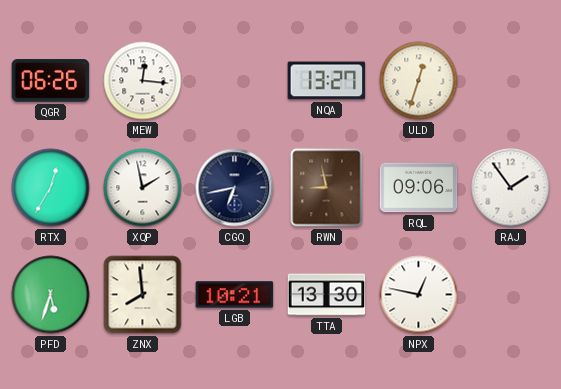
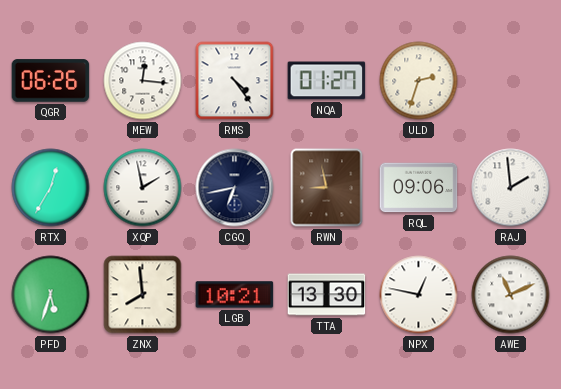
RMS: none -> 4:24 (235, 81)
NQA: 13:27 -> 01:27 (327, 81)
ULD: 12:33 -> 2:33 (419, 81)
RAJ: 1:54 -> 1:59 (511, 188)
AWE: none -> 11:11 (511, 295)
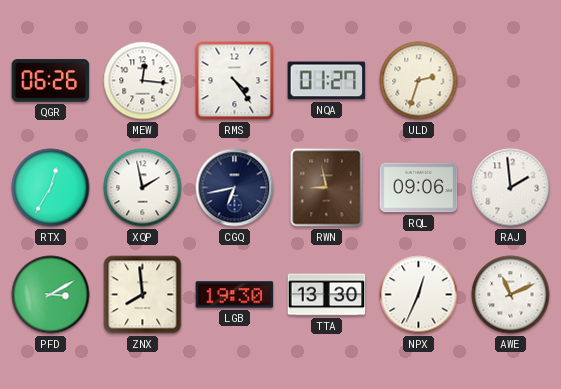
PFD: 5:33 -> 3:10 (51, 295)
LGB: 10:21 -> 19:30 (235, 295)
NPX: 12:47 -> 12:34 (419, 295)
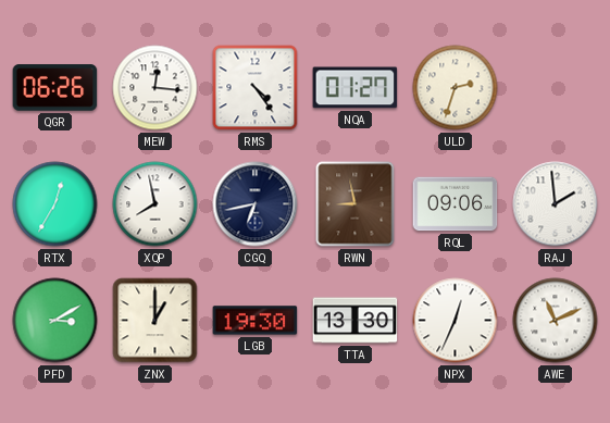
XQP: 1:58 -> 7:58 (155, 204)
ZNX: 7:59 -> 1:00 (155, 321)
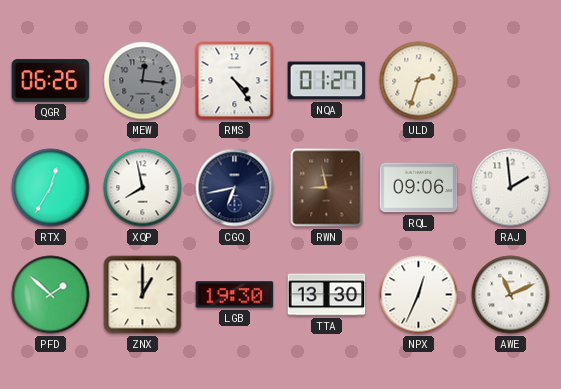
MEW dial: white -> grey (143, 81)
PFD: 3:10 -> 1:52 (51, 295)
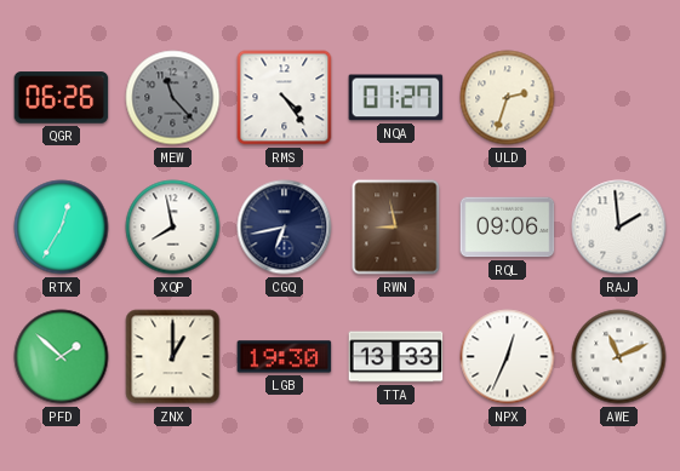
MEW: 12:16 -> 11:23 (173, 98)
TTA: 13:30 -> 13:33 (396, 357)
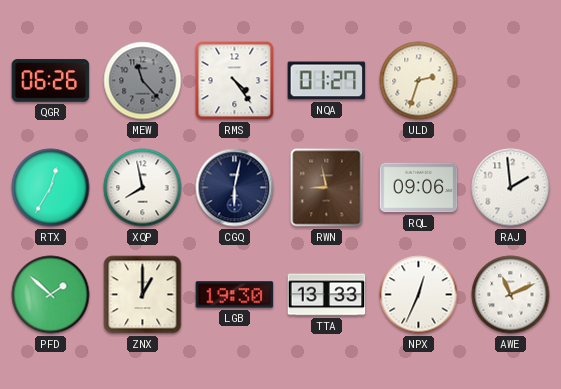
CGQ: 6:43 -> 6:02 (235, 188)
